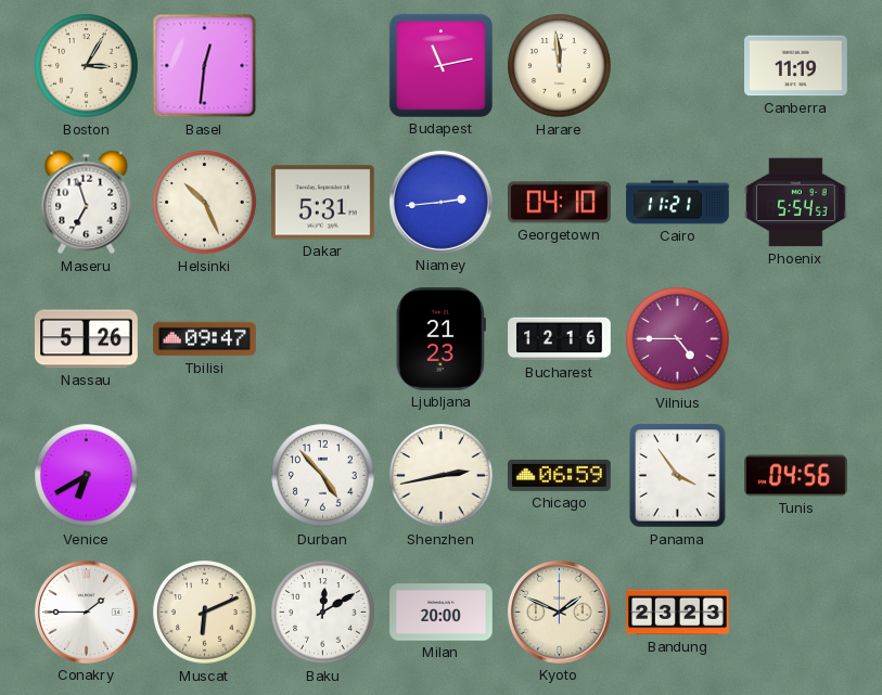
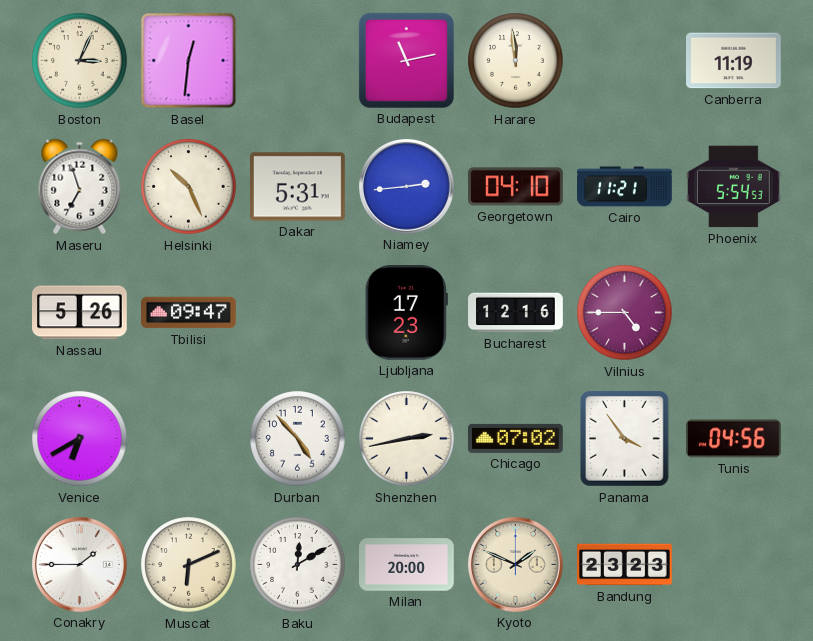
Boston: 3:05 -> 3:04 (80, 61)
Ljubljana: 21:23 -> 17:23 (406, 313)
Chicago: 06:59 -> 07:02 (516, 438)
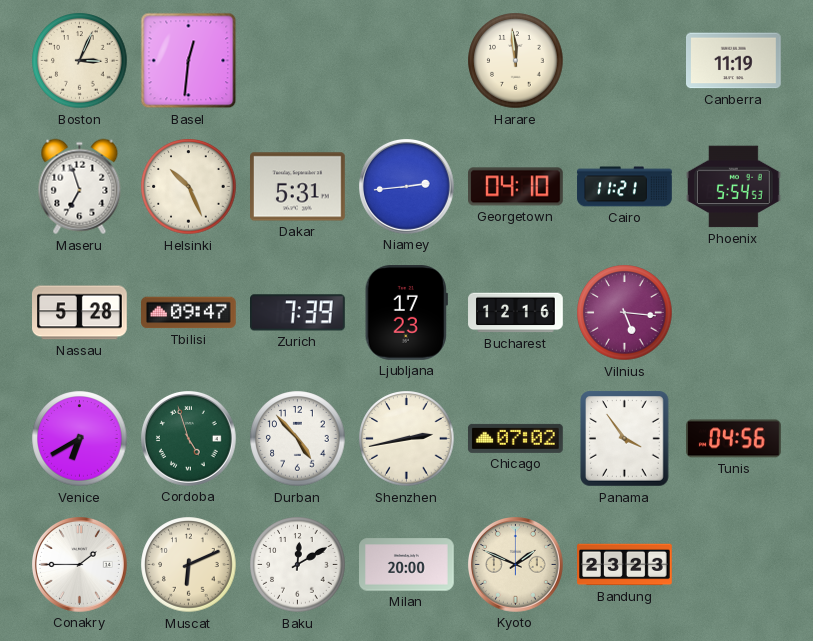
Budapest: 11:13 -> none (406, 60)
Nassau: 5:26 -> 5:28 (80, 313)
Zurich: none -> 7:39 (298, 313)
Vilnius: 4:45 -> 5:16 (625, 313)
Cordoba: none -> 4:57 (189, 439)
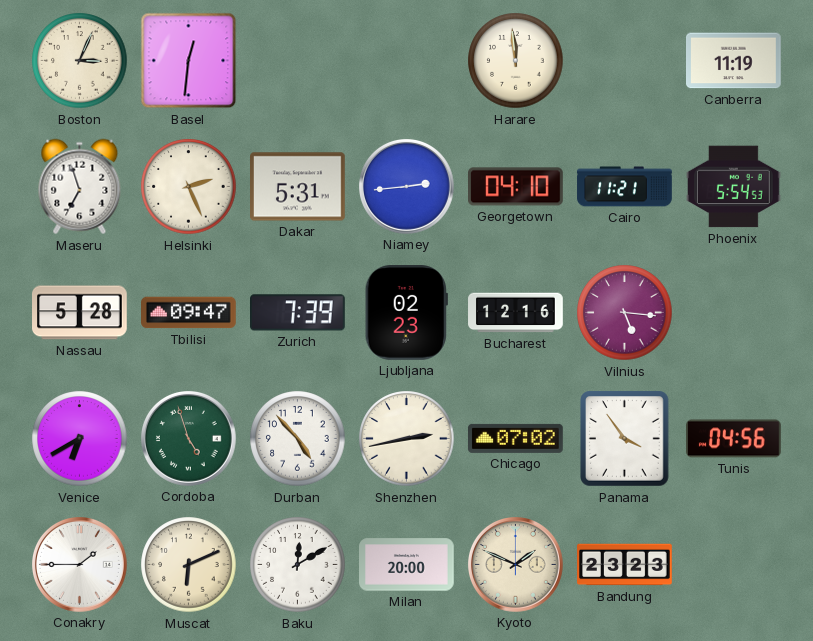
Helsinki: 10:26 -> 2:26 (189, 187)
Ljubljana: 17:23 -> 02:23 (406, 313)
